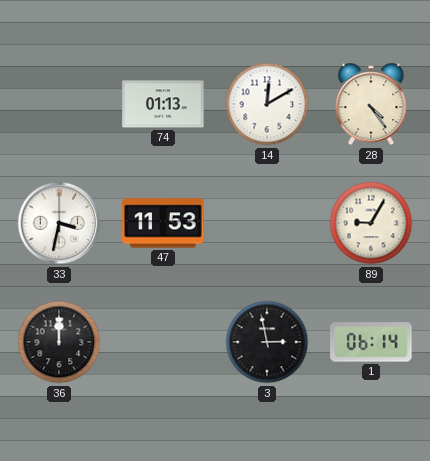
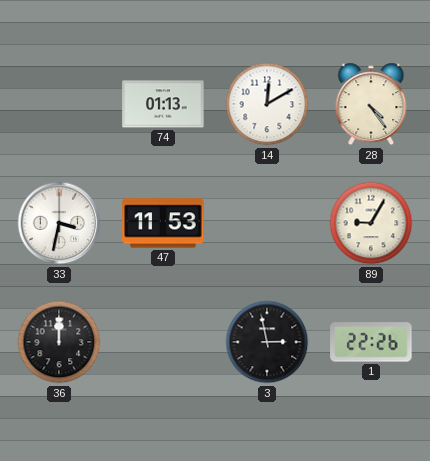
1: 06:14 -> 22:26 (371, 342)
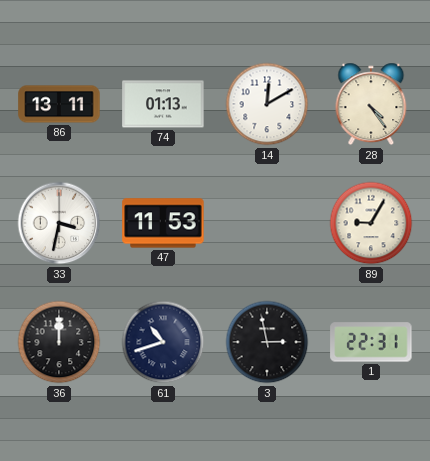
86: none -> 13:11 (59, 104)
61: none -> 10:42 (163, 342)
1: 22:26 -> 22:31 (371, 342)
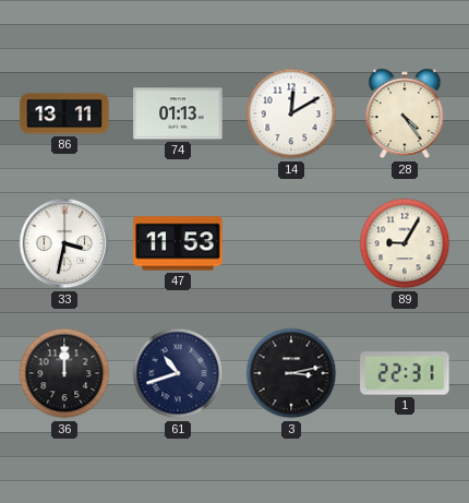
3: 2:58 -> 3:13 (291, 373)
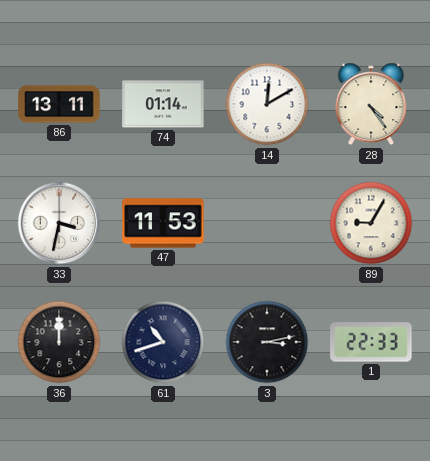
74: 01:13 -> 01:14 (163, 104)
1: 22:31 -> 22:33 (371, 342)
